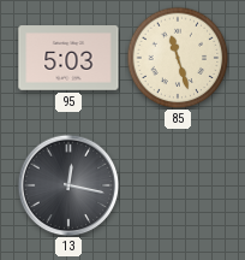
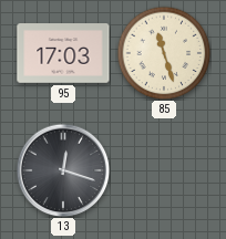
95: 5:03 -> 17:03 (63, 53)
13: 12:17 -> 12:18 (63, 170)
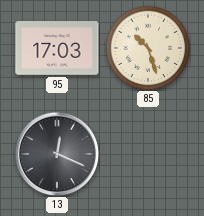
85: 11:27 -> 10:27 (148, 48)
13: 12:18 -> 12:19 (57, 154)
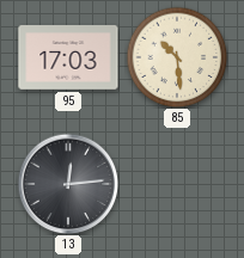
85: 10:27 -> 10:29 (177, 57)
13: 12:19 -> 12:14 (68, 184)
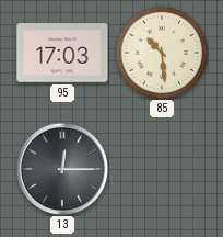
13: 12:14 -> 12:15 (62, 169)
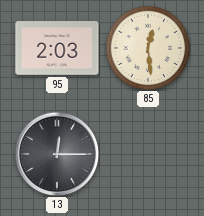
95: 17:03 -> 2:03 (57, 48)
85: 10:29 -> 12:29 (148, 48)
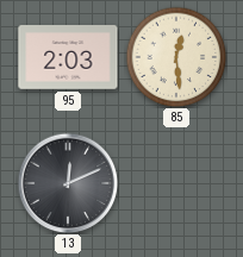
13: 12:15 -> 12:11 (68, 183)
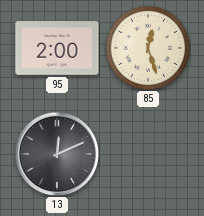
95: 2:03 -> 2:00 (57, 48)
85: 12:29 -> 12:27 (148, 48)
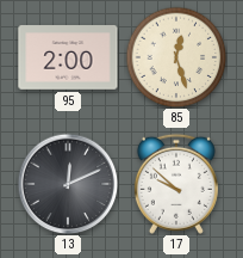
17: none -> 9:52 (176, 184)
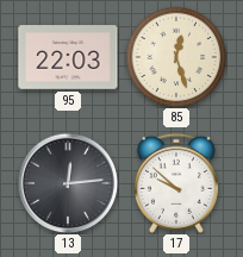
95: 2:00 -> 22:03 (68, 57)
13: 12:11 -> 12:14 (68, 183)
